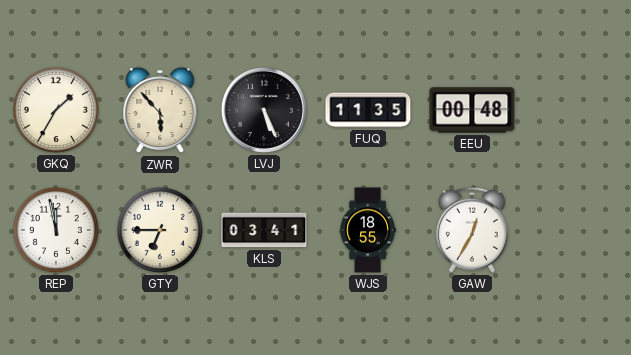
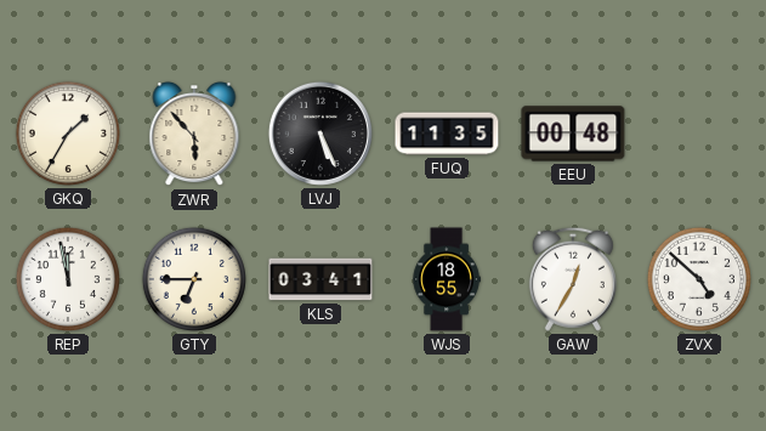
ZVX: none -> 4:52 (699, 279)
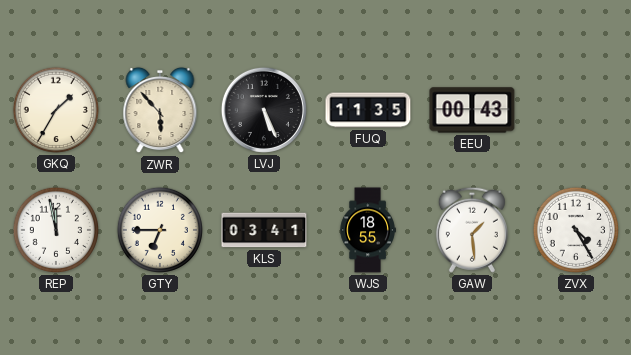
EEU: 00:48 -> 00:43 (472, 110)
GAW: 12:35 -> 1:29 (472, 230)
ZVX: 4:52 -> 4:25 (576, 230)
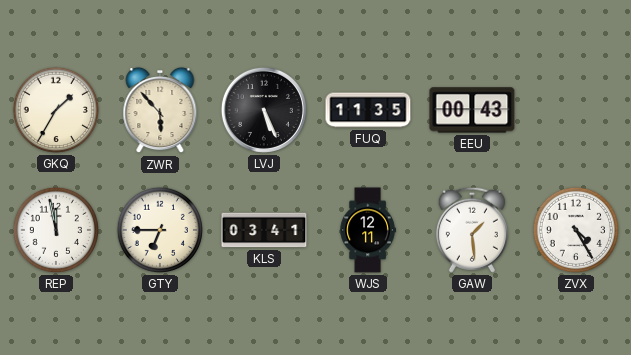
WJS: 18:55 -> 12:11 (368, 230)
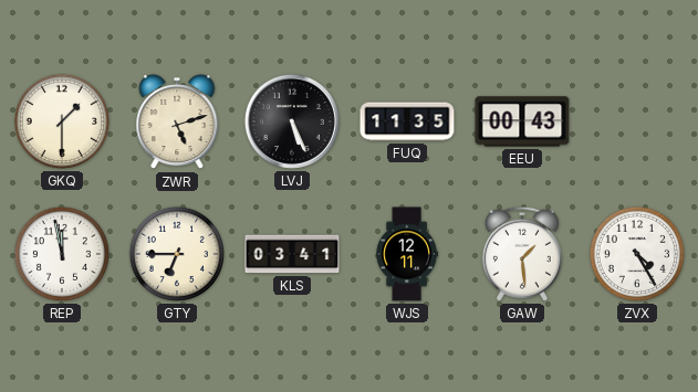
GKQ: 1:35 -> 1:30 (62, 121)
ZWR: 5:53 -> 5:12 (177, 121)
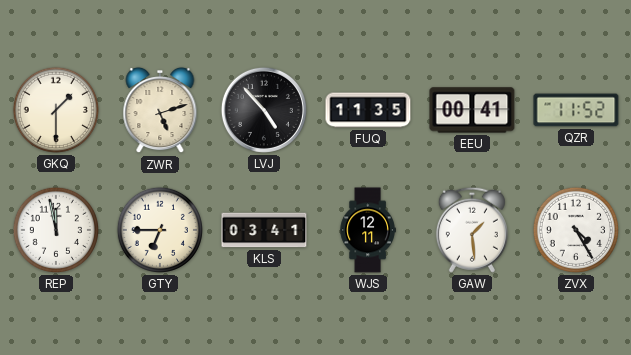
LVJ: 5:26 -> 4:53 (264, 110)
EEU: 00:43 -> 00:41 (472, 110)
QZR: none -> 11:52 (576, 110)
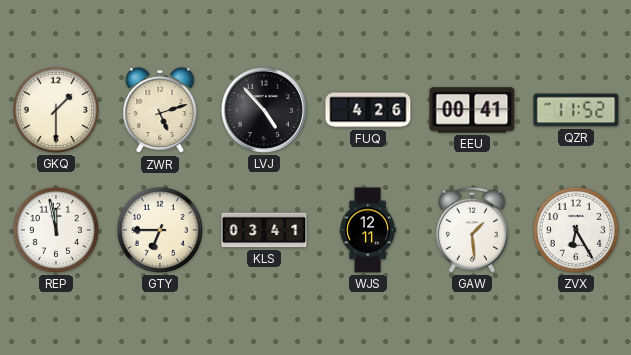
FUQ: 11:35 -> 4:26 (368, 110)
ZVX: 4:25 -> 6:25 (576, 230)
